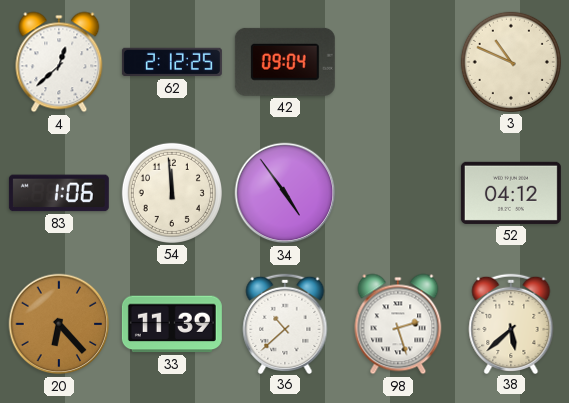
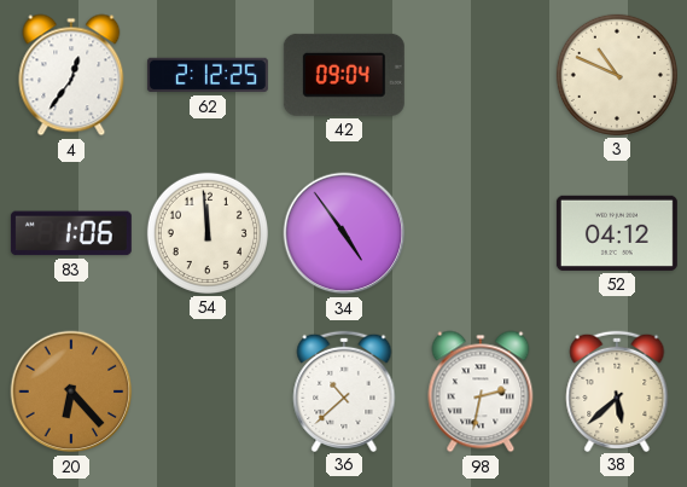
4: 12:38 -> 12:36 (71, 75)
33: 11:39 -> none (172, 324)
98: 2:27 -> 2:32 (481, 392)
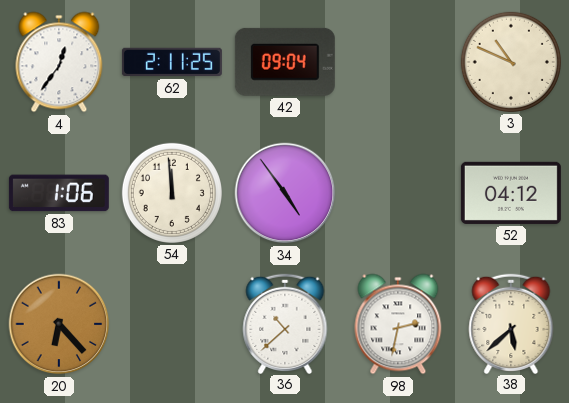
62: 2:12 -> 2:11 (172, 62)
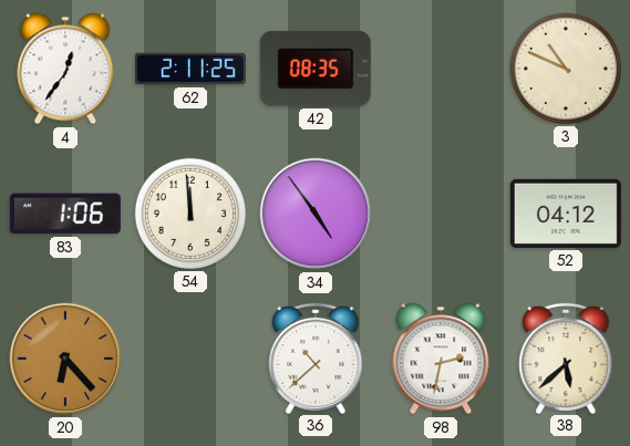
42: 09:04 -> 08:35 (316, 69)
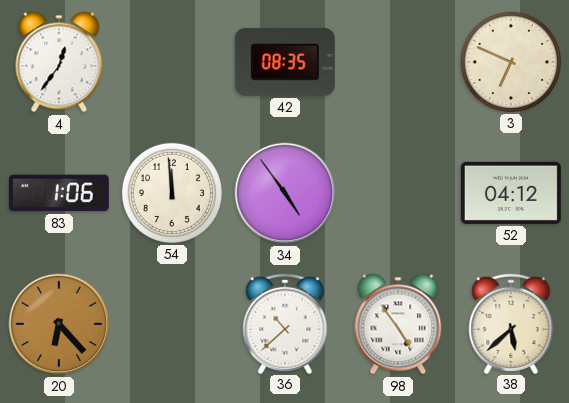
62: 2:11 -> none (190, 69)
3: 10:49 -> 6:49 (511, 62)
98: 2:32 -> 4:54 (398, 324)
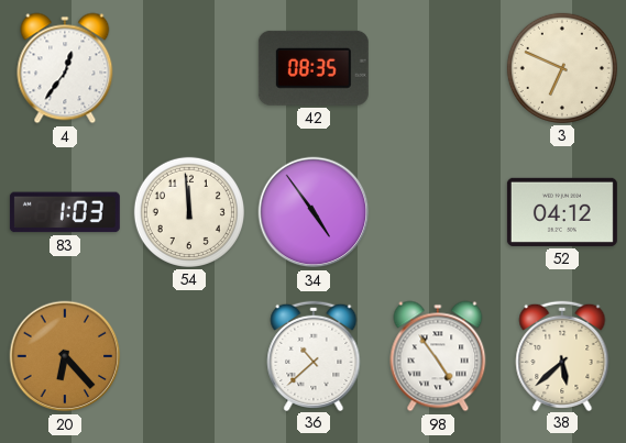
83: 1:06 -> 1:03 (65, 212)
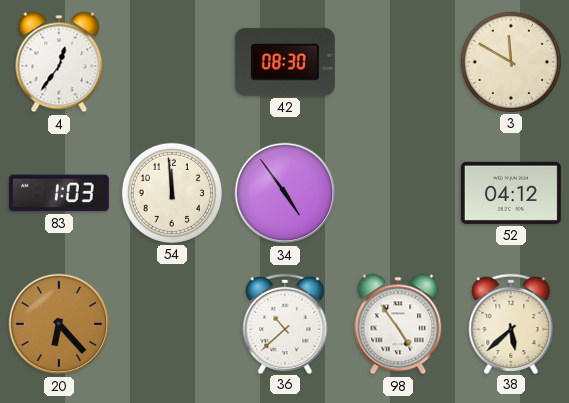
42: 08:35 -> 08:30 (285, 62)
3: 6:49 -> 11:50 (511, 62)
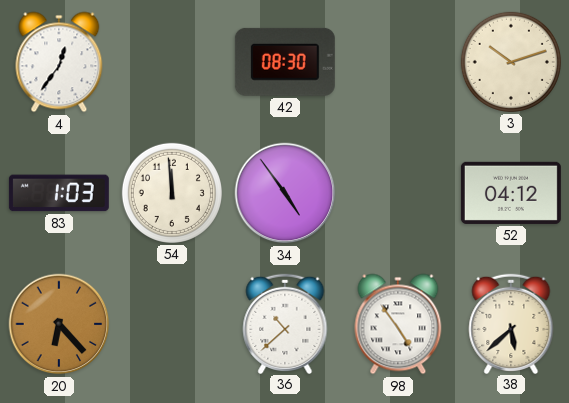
3: 11:50 -> 10:12 (511, 62)
